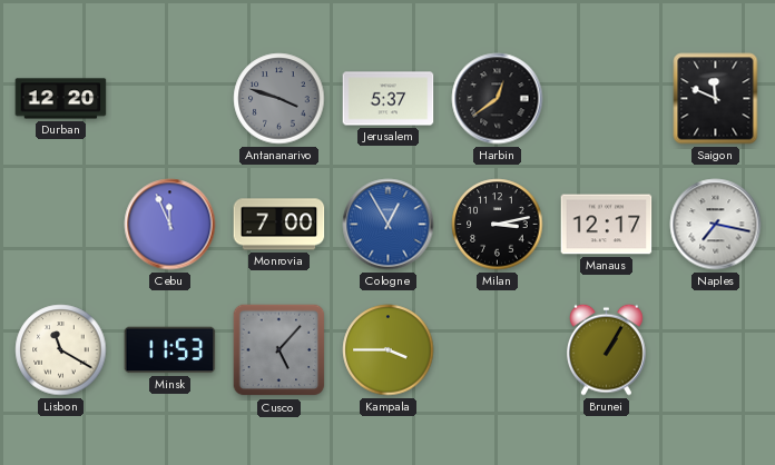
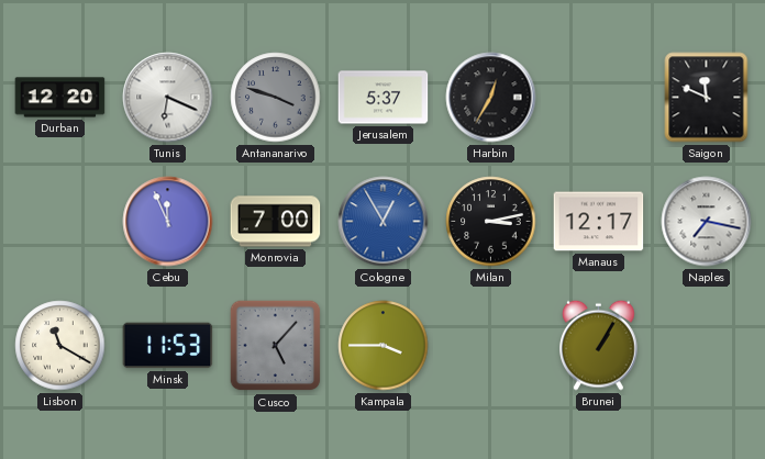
Tunis: none -> 6:19 (168, 98)
Harbin: 12:39 -> 12:35 (491, 98)
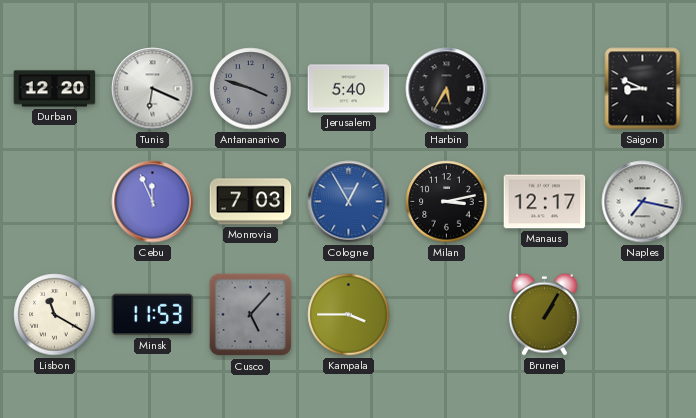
Jerusalem: 5:37 -> 5:40 (349, 89)
Harbin: 12:35 -> 5:35 (447, 89)
Saigon: 11:49 -> 8:49 (643, 89)
Monrovia: 7:00 -> 7:03 (251, 202)
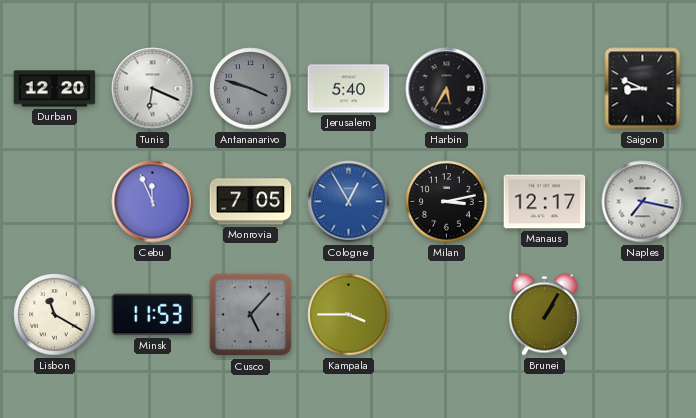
Monrovia: 7:03 -> 7:05 (251, 202)
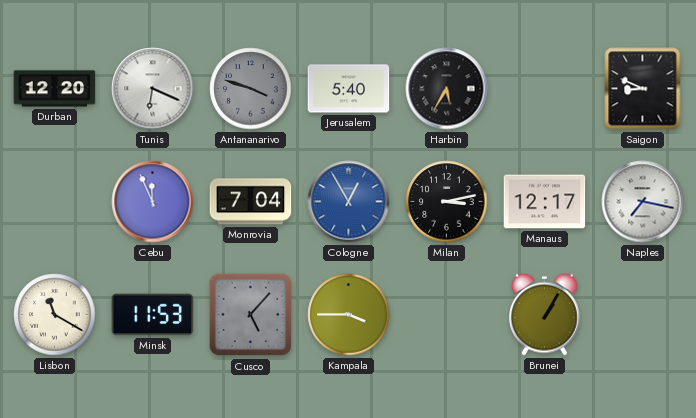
Monrovia: 7:05 -> 7:04 (251, 202)
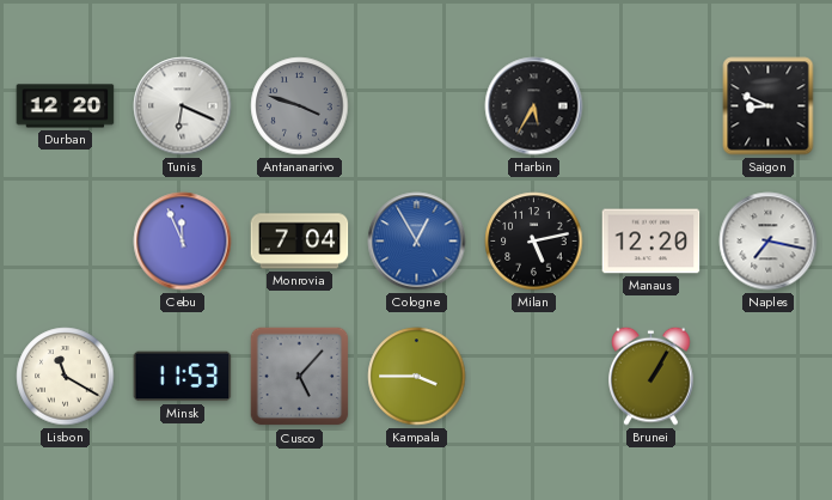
Jerusalem: 5:40 -> none (349, 89)
Milan: 3:13 -> 5:13 (534, 242)
Manaus: 12:17 -> 12:20 (651, 242)
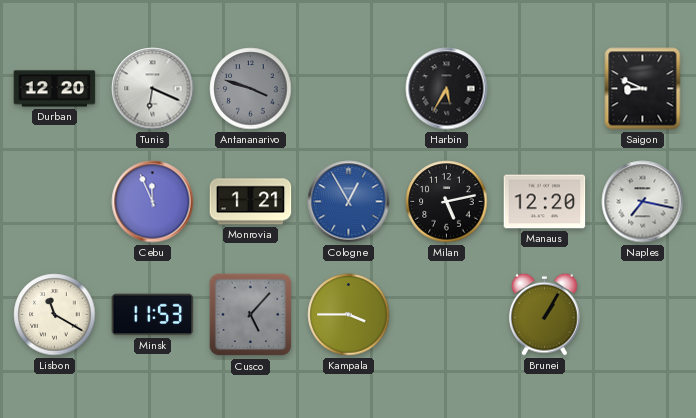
Monrovia: 7:04 -> 1:21 (251, 202)
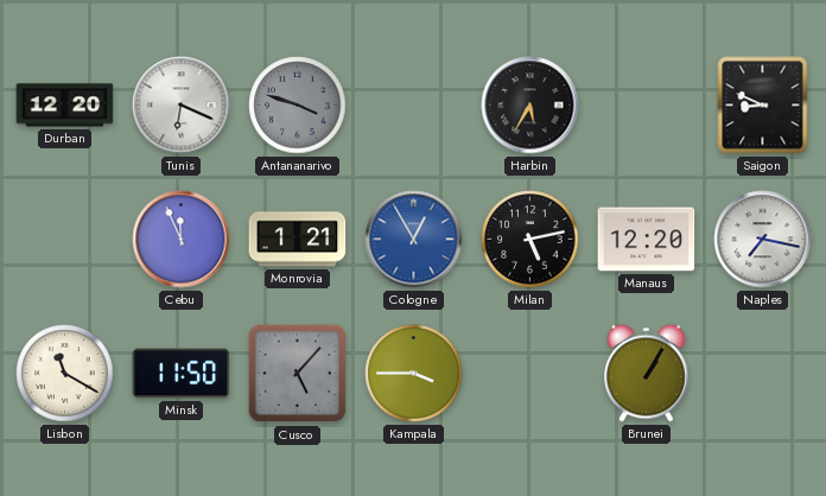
Minsk: 11:53 -> 11:50 (182, 374)
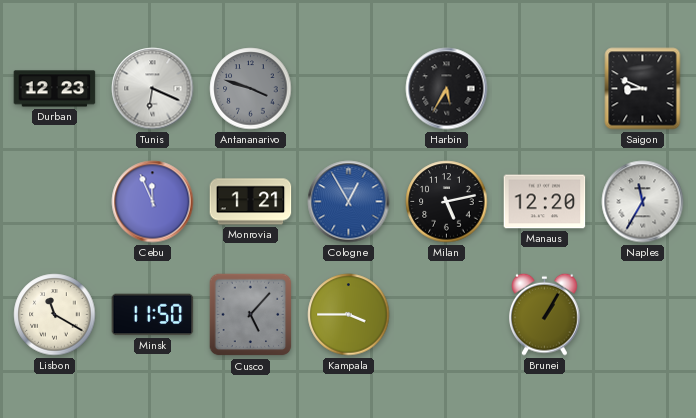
Durban: 12:20 -> 12:23 (55, 89)
Naples: 7:17 -> 11:35 (643, 202)
